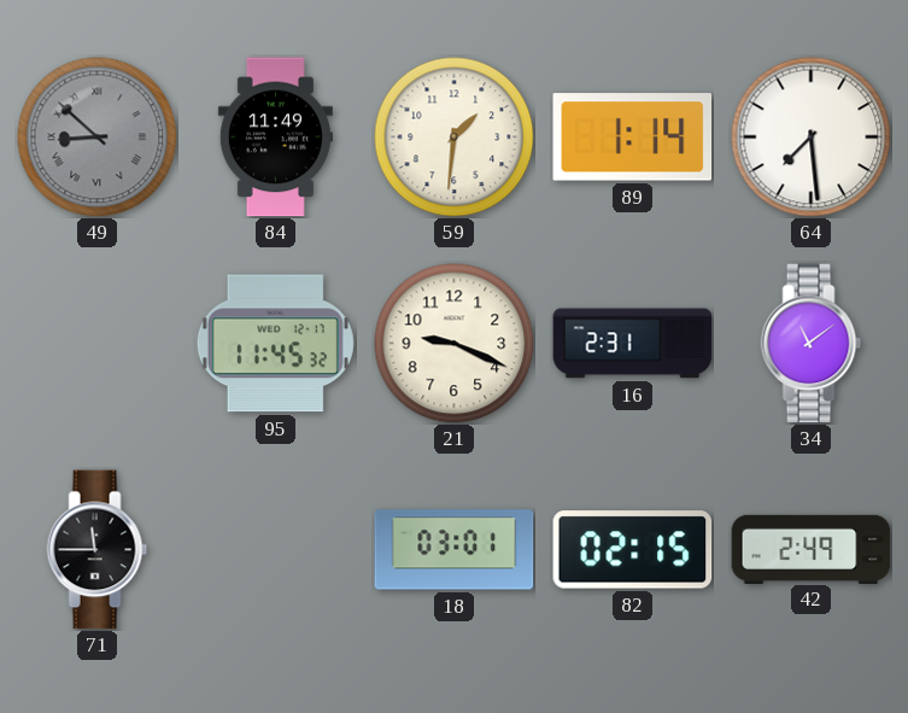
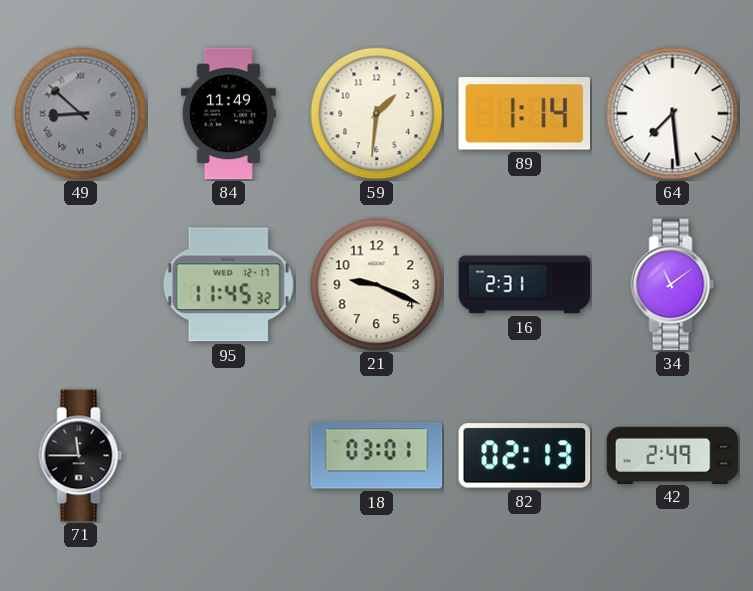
82: 02:15 -> 02:13 (525, 456)
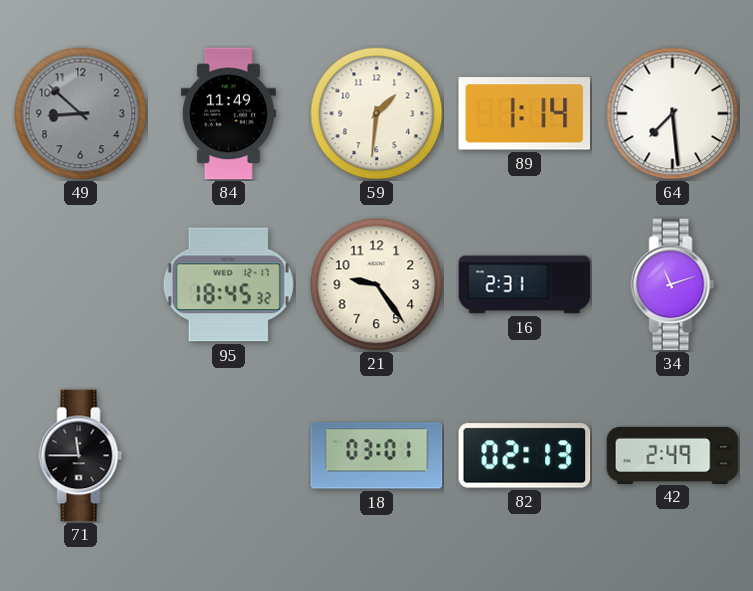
49 numerals: Roman -> Arabic (81, 114)
95: 11:45 -> 18:45 (228, 285)
21: 9:19 -> 9:24 (377, 285)
34: 11:09 -> 11:12 (673, 285)
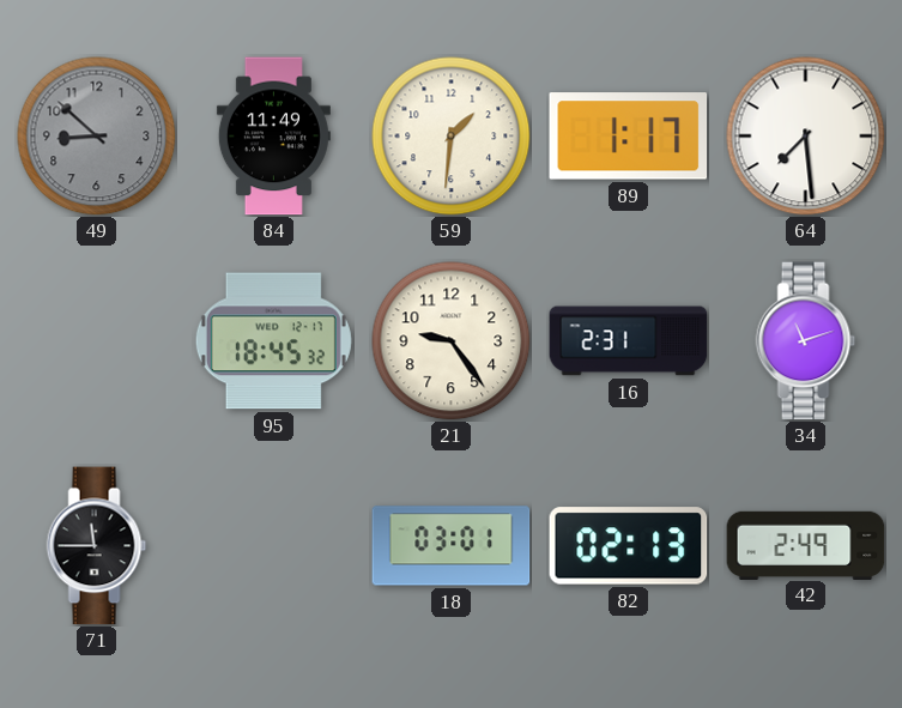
89: 1:14 -> 1:17 (629, 137)
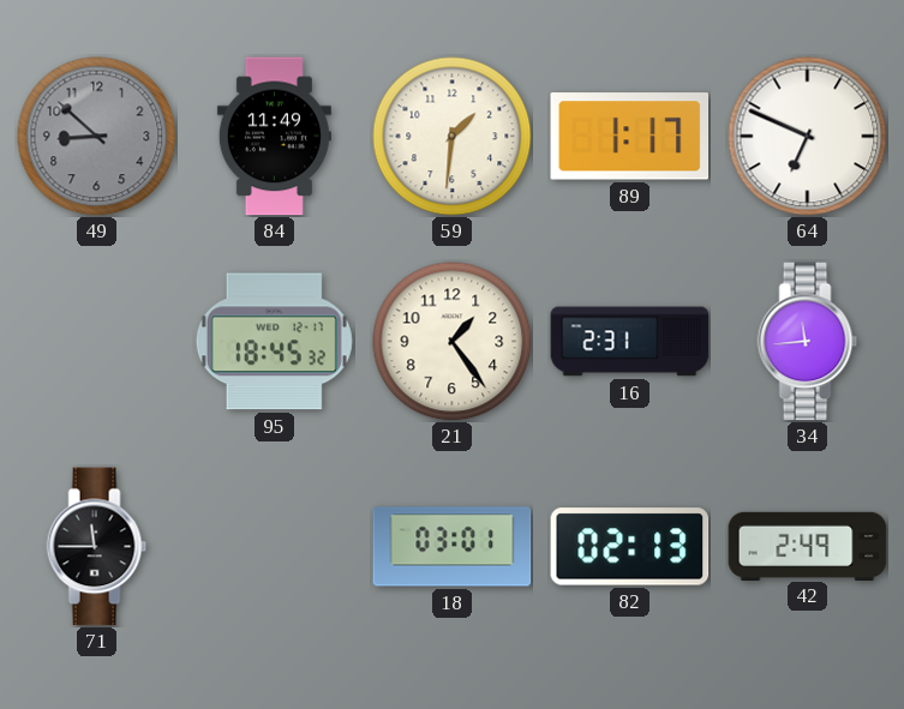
64: 7:29 -> 6:49 (808, 137)
21: 9:24 -> 1:24 (453, 342)
34: 11:12 -> 11:44 (808, 342)
